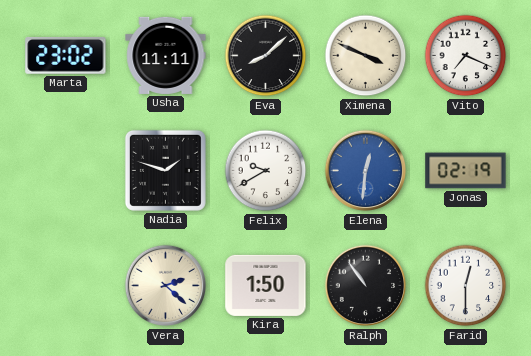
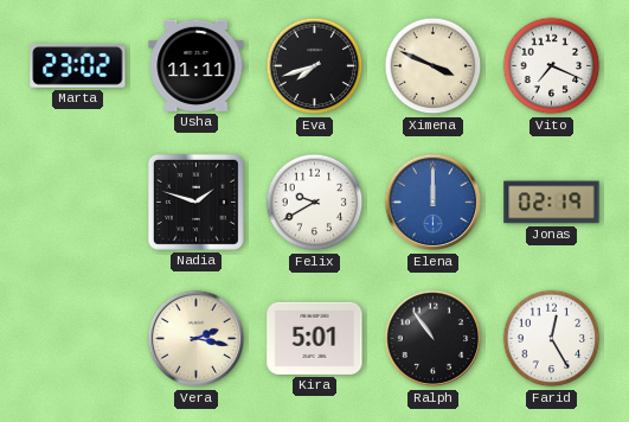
Eva: 8:08 -> 7:42 (315, 66)
Elena: 12:31 -> 12:00 (434, 203)
Vera: 2:22 -> 2:17 (197, 339)
Kira: 1:50 -> 5:01 (315, 338)
Farid: 12:30 -> 12:25 (552, 339)
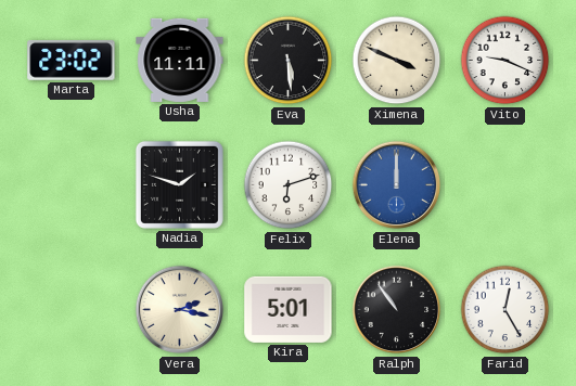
Eva: 7:42 -> 5:29 (289, 61)
Vito: 7:19 -> 9:19 (505, 61)
Felix: 9:40 -> 6:12 (289, 185)
Jonas: 02:19 -> none (552, 203)
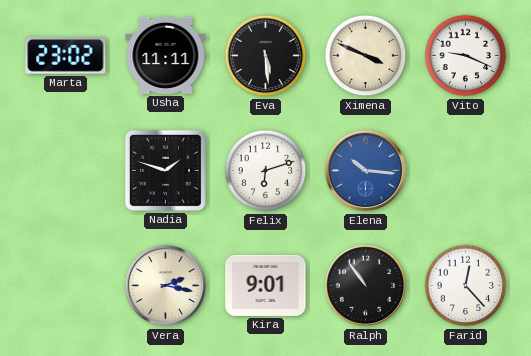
Elena: 12:00 -> 10:16 (366, 171)
Kira: 5:01 -> 9:01 (266, 285)
Farid: 12:25 -> 12:23 (466, 286)
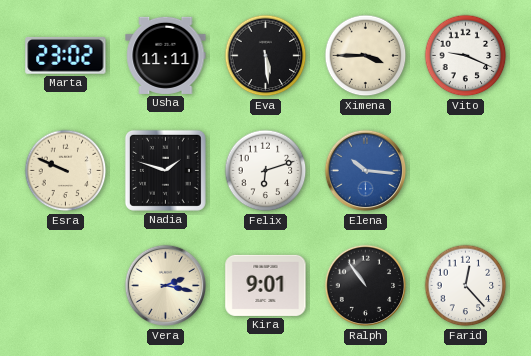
Ximena: 3:49 -> 3:45 (366, 56)
Esra: none -> 9:49 (66, 171)
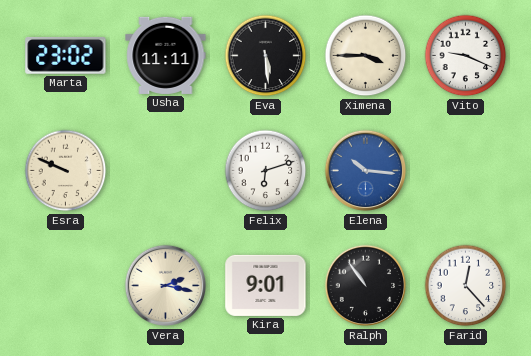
Nadia: 1:48 -> none (165, 170)
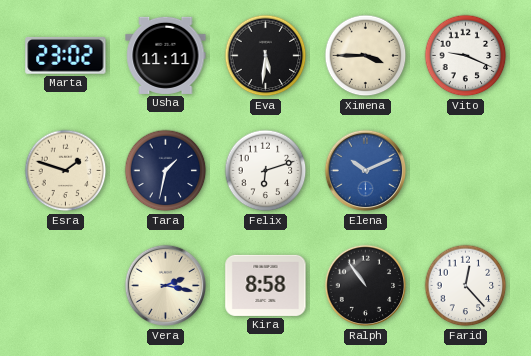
Eva: 5:29 -> 5:31 (266, 56)
Esra: 9:49 -> 1:48 (66, 171)
Tara: none -> 1:32 (166, 171)
Elena: 10:16 -> 10:11 (366, 171)
Kira: 9:01 -> 8:58 (266, 285)
